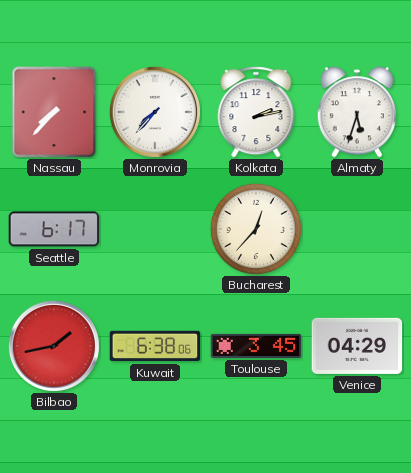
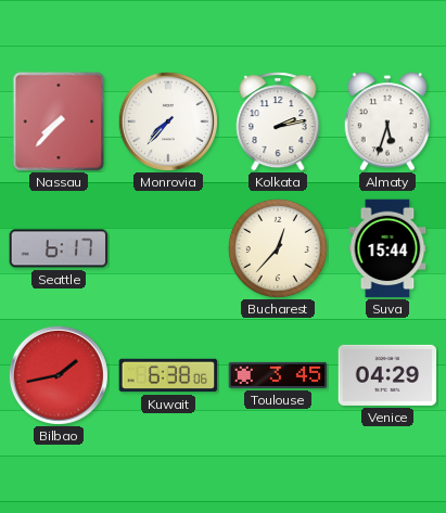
Suva: none -> 15:44 (387, 248)
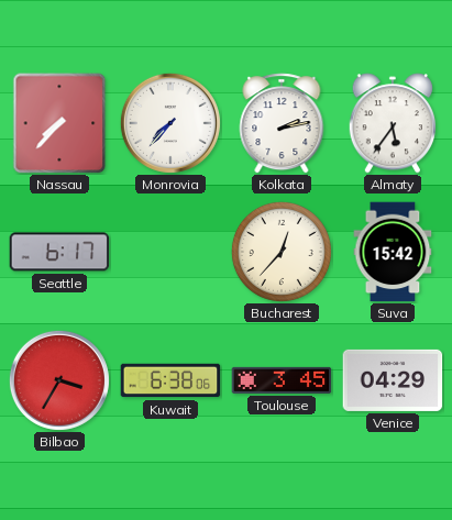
Almaty: 5:33 -> 5:36 (392, 123)
Suva: 15:44 -> 15:42 (393, 252)
Bilbao: 1:43 -> 3:35 (59, 380)
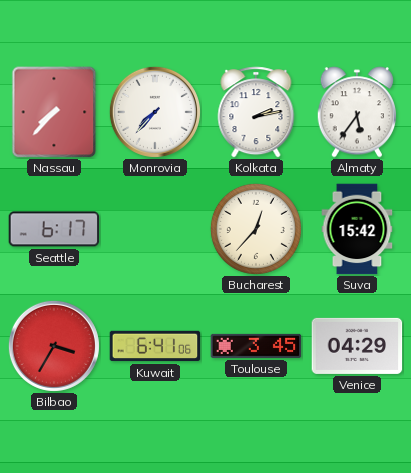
Kuwait: 6:38 -> 6:41 (155, 346)
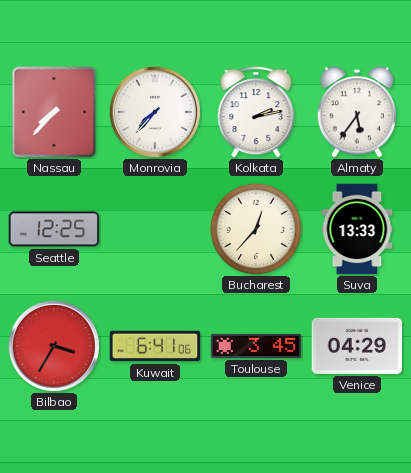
Seattle: 6:17 -> 12:25 (54, 229)
Suva: 15:42 -> 13:33 (357, 229)
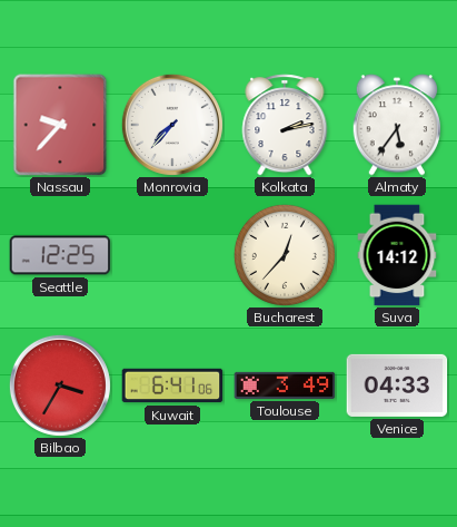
Nassau: 7:37 -> 9:37 (60, 125)
Suva: 13:33 -> 14:12 (397, 255)
Toulouse: 3:45 -> 3:49 (285, 386)
Venice: 04:29 -> 04:33 (397, 386)
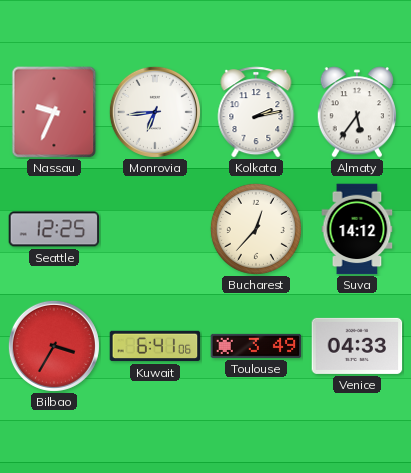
Nassau: 9:37 -> 9:34 (54, 112)
Monrovia: 7:37 -> 6:44 (155, 112)
